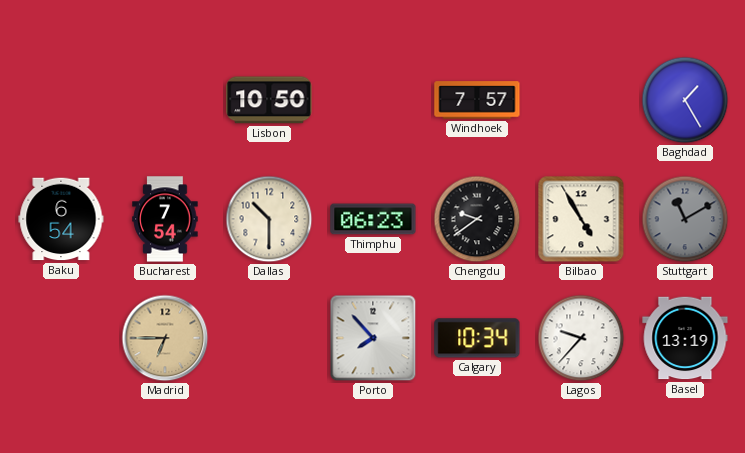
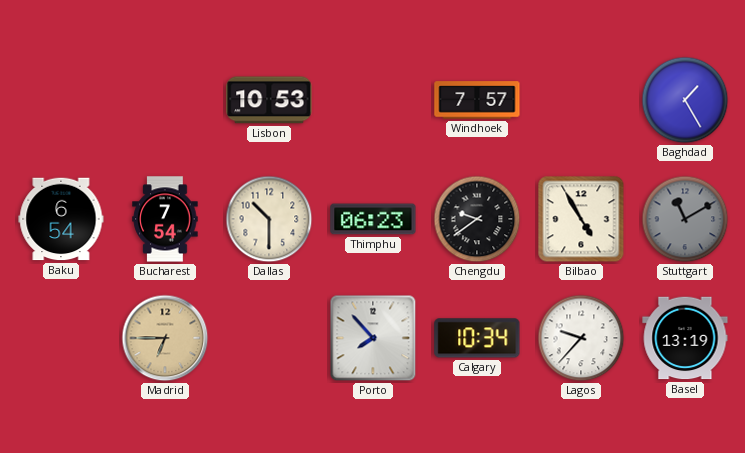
Lisbon: 10:50 -> 10:53 (269, 100)
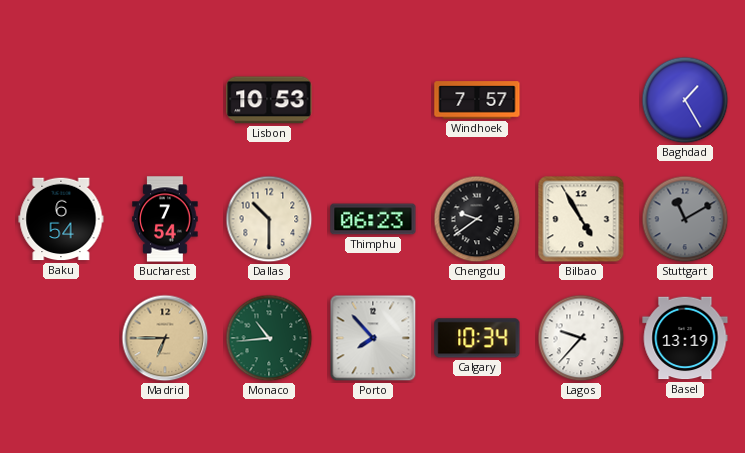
Monaco: none -> 10:44 (269, 338)
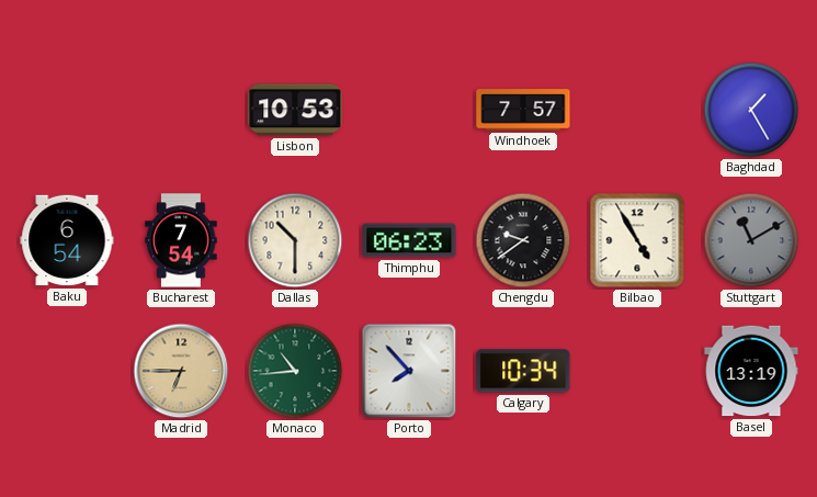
Lagos: 9:37 -> none (581, 338)
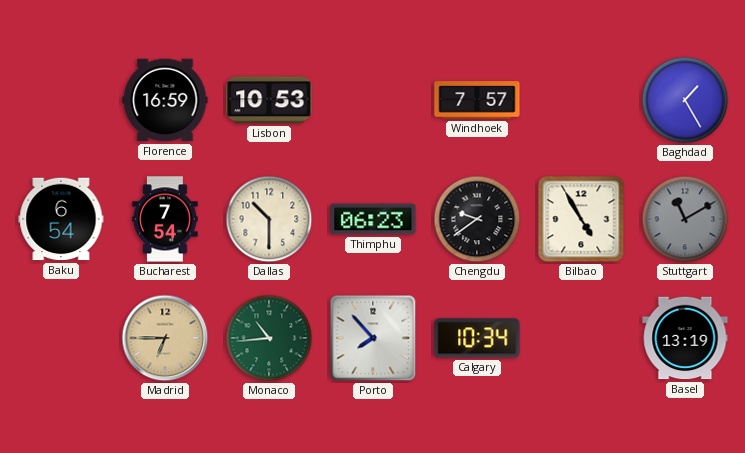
Florence: none -> 16:59 (165, 100)
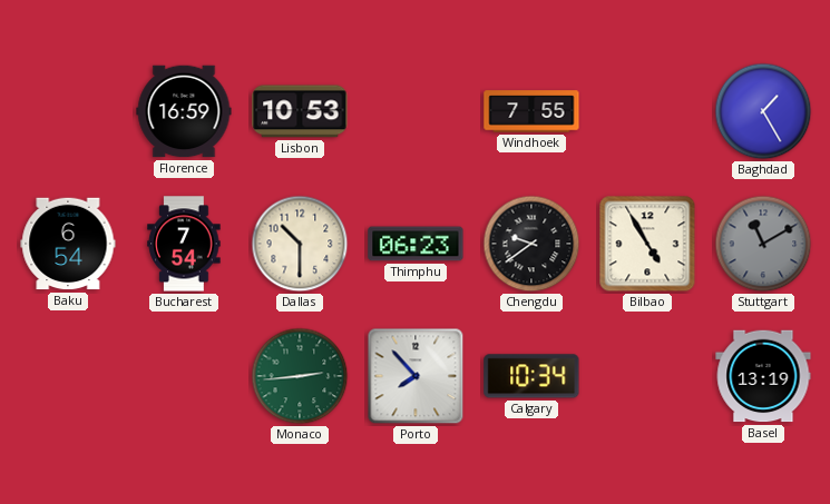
Windhoek: 7:57 -> 7:55 (531, 111)
Madrid: 6:45 -> none (165, 338)
Monaco: 10:44 -> 2:44 (300, 376)
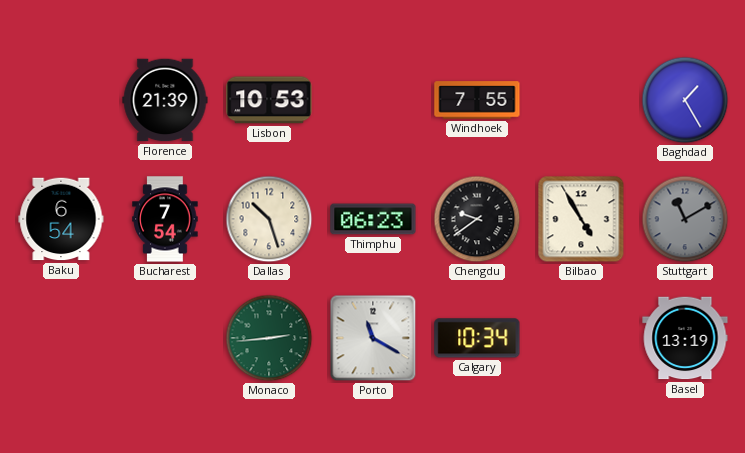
Florence: 16:59 -> 21:39 (165, 100)
Dallas: 10:30 -> 10:27 (269, 219)
Porto: 7:53 -> 11:20 (373, 338)
